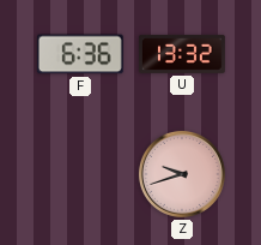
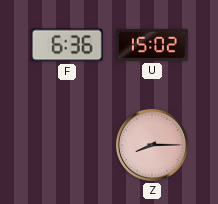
U: 13:32 -> 15:02 (153, 45)
Z: 9:42 -> 8:15 (152, 145)
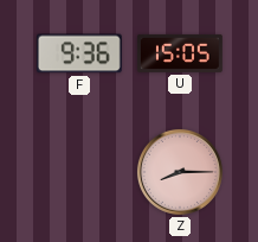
F: 6:36 -> 9:36 (79, 53)
U: 15:02 -> 15:05 (181, 53)
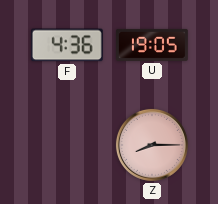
F: 9:36 -> 4:36 (67, 45)
U: 15:05 -> 19:05 (153, 45)
